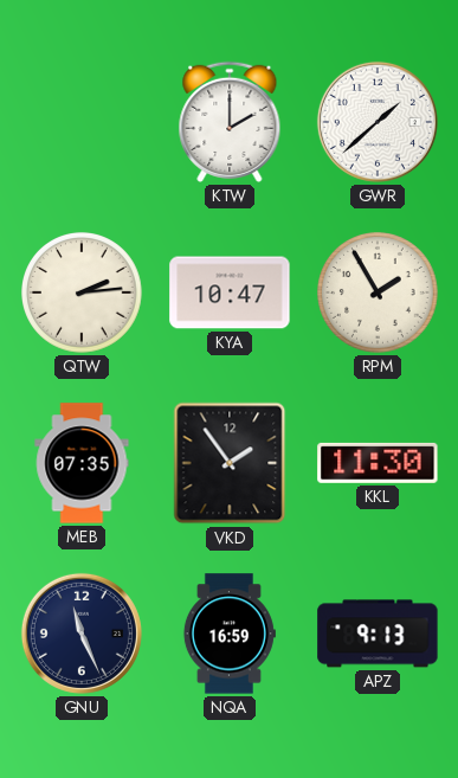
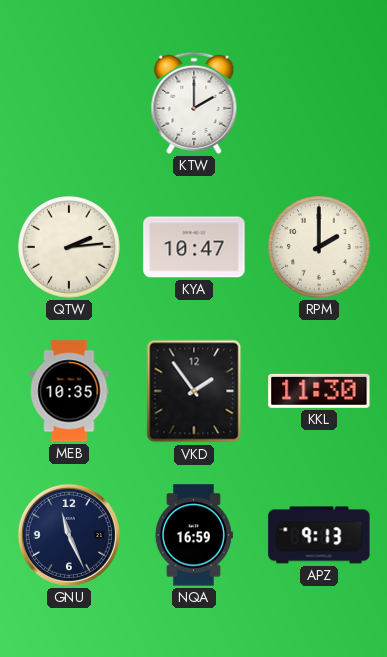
GWR: 1:38 -> none (378, 122)
RPM: 1:55 -> 2:00 (320, 248)
MEB: 07:35 -> 10:35 (69, 391)
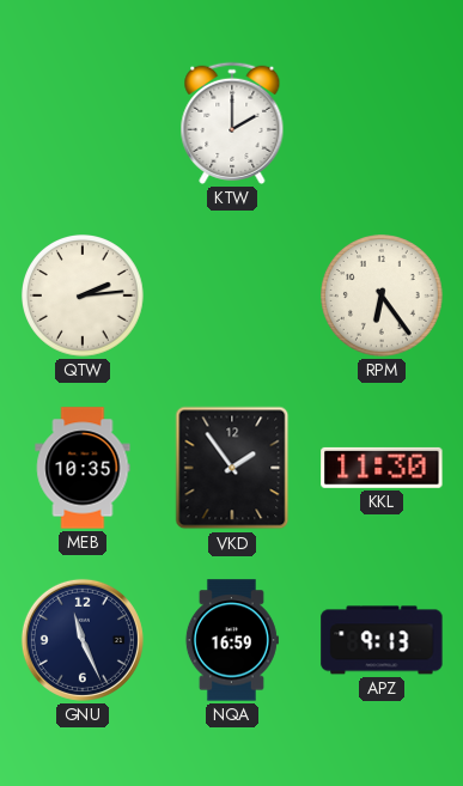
KYA: 10:47 -> none (194, 247)
RPM: 2:00 -> 6:24 (383, 297)
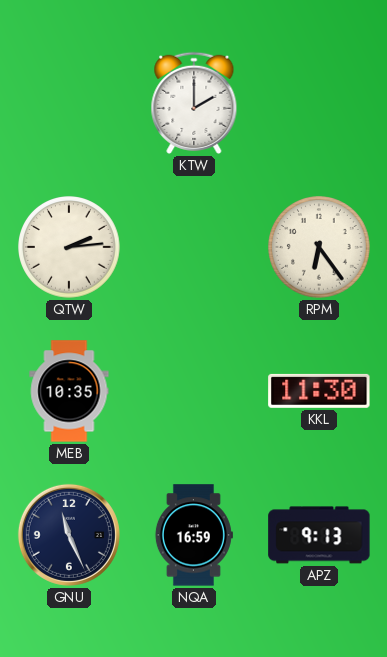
VKD: 1:54 -> none (232, 468)
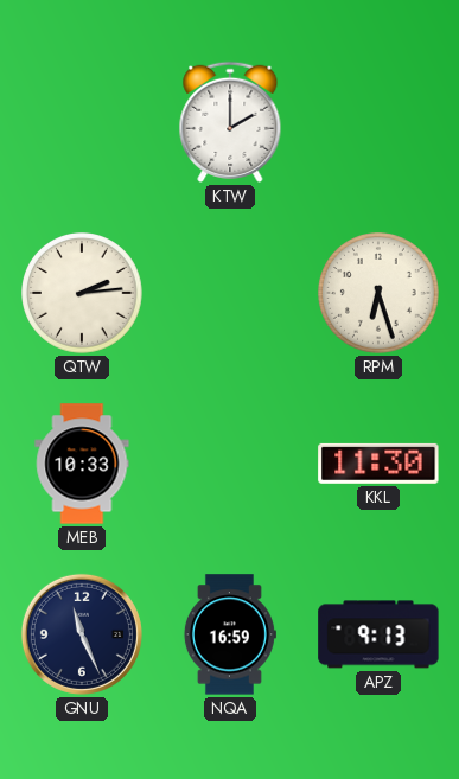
RPM: 6:24 -> 6:27 (380, 294)
MEB: 10:35 -> 10:33 (82, 464)
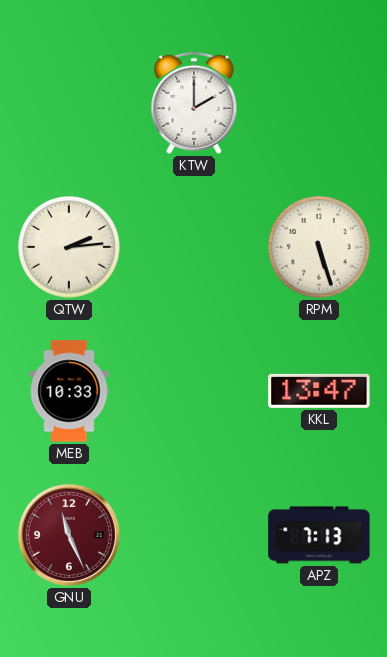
RPM: 6:27 -> 5:27 (320, 248)
KKL: 11:30 -> 13:47 (319, 391)
GNU dial: navy -> burgundy (69, 535)
NQA: 16:59 -> none (230, 634)
APZ: 9:13 -> 7:13 (319, 535)
